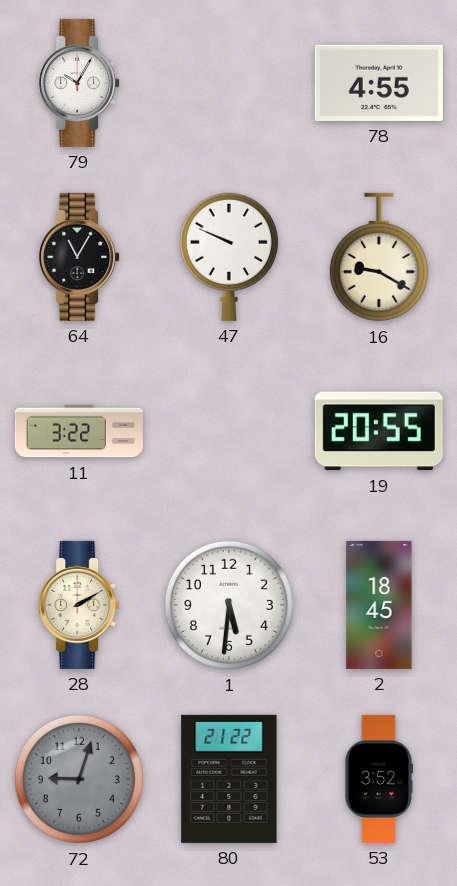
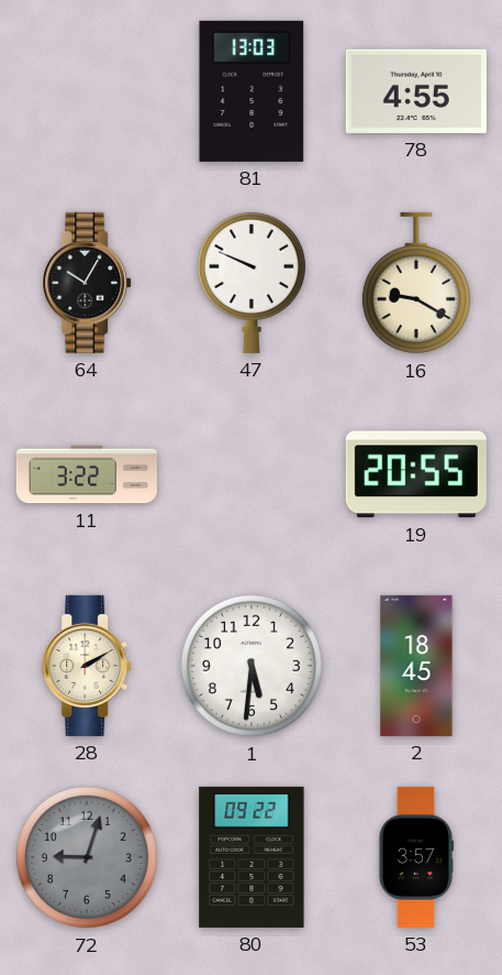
79: 10:05 -> none (79, 83)
81: none -> 13:03 (252, 91)
64: 11:05 -> 10:05 (87, 283)
80: 21:22 -> 09:22 (252, 857)
53: 3:52 -> 3:57 (415, 857)
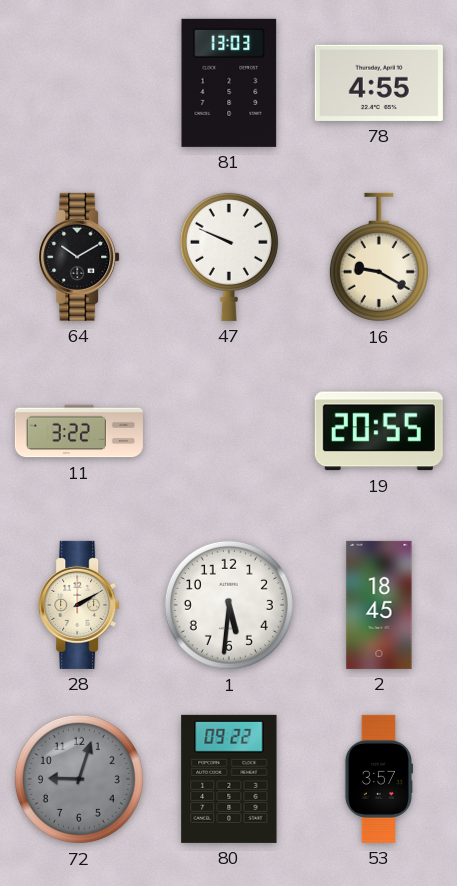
64: 10:05 -> 10:10 (79, 257)
